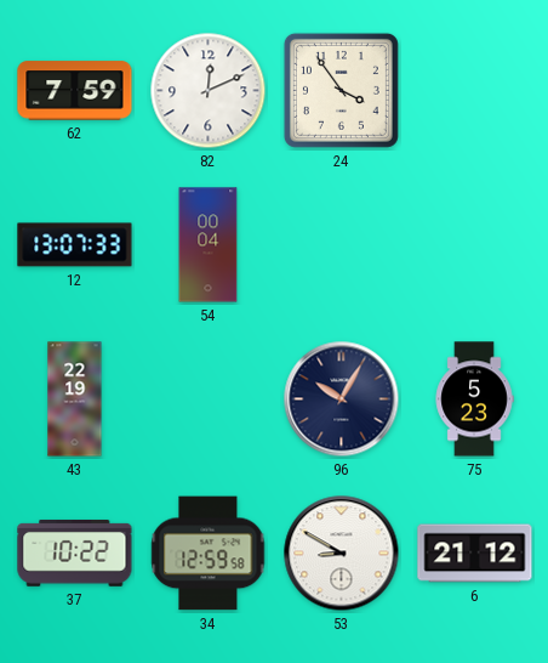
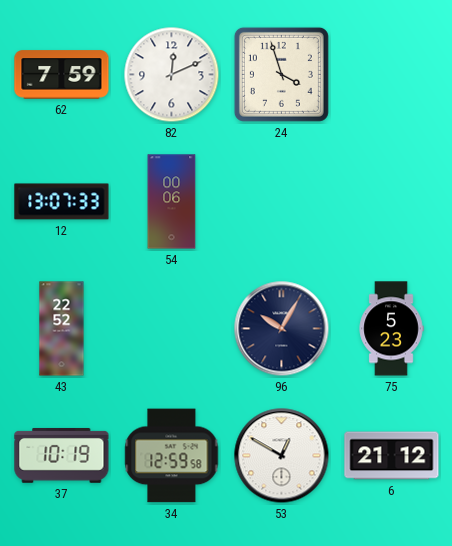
24: 3:54 -> 3:57 (281, 74)
54: 00:04 -> 00:06 (172, 202)
43: 22:19 -> 22:52 (62, 329)
37: 10:22 -> 10:19 (62, 455)
53: 8:50 -> 12:50 (282, 456)
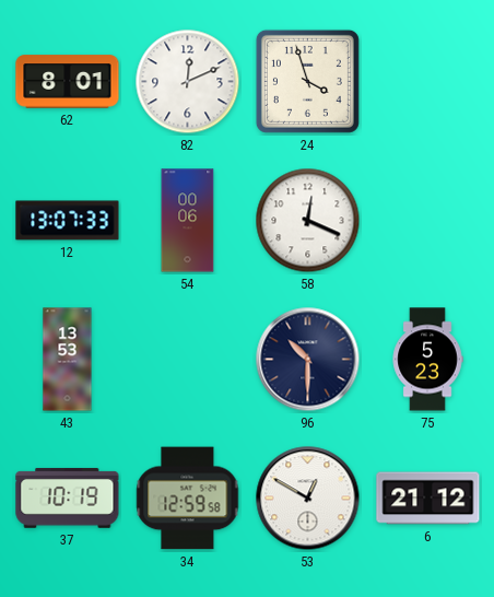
62: 7:59 -> 8:01 (68, 82)
58: none -> 12:19 (308, 221)
43: 22:52 -> 13:53 (68, 360)
96: 10:05 -> 10:30 (308, 360)
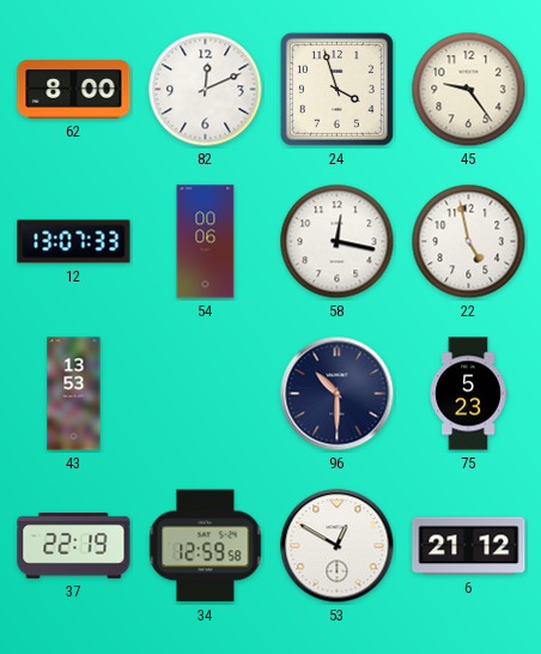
62: 8:01 -> 8:00 (74, 90)
45: none -> 9:24 (469, 90)
58: 12:19 -> 12:17 (338, 242)
22: none -> 4:58 (469, 242)
37: 10:19 -> 22:19 (74, 545)
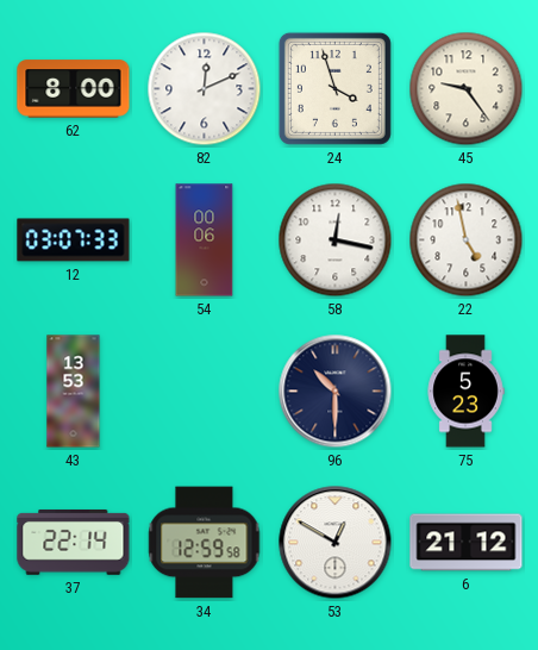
12: 13:07 -> 03:07 (74, 240)
37: 22:19 -> 22:14 (74, 542)
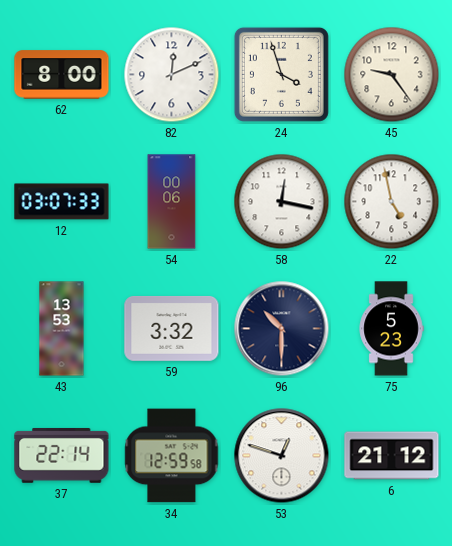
59: none -> 3:32 (172, 328)
53: 12:50 -> 12:48 (282, 456)
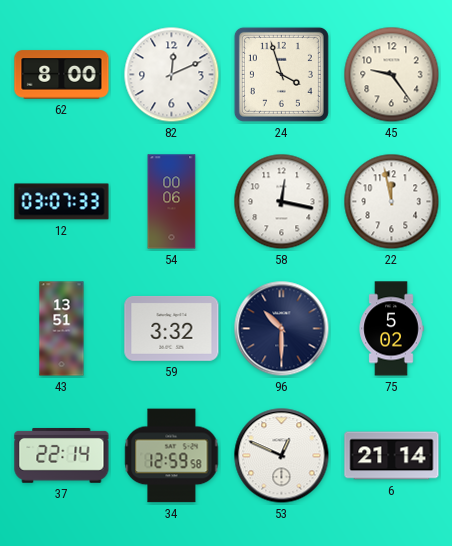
22: 4:58 -> 11:58 (392, 202)
43: 13:53 -> 13:51 (62, 329)
75: 5:23 -> 5:02 (391, 329)
53: 12:48 -> 12:49 (282, 456)
6: 21:12 -> 21:14 (392, 456)
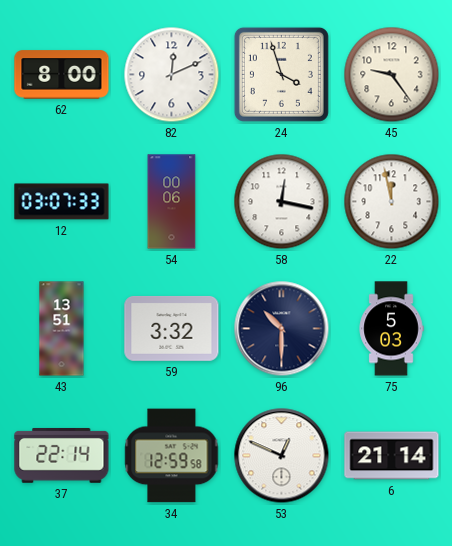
75: 5:02 -> 5:03 (391, 329)
